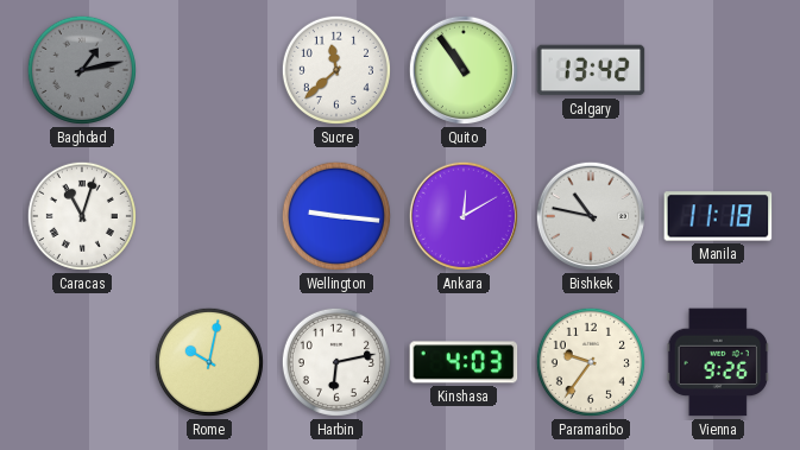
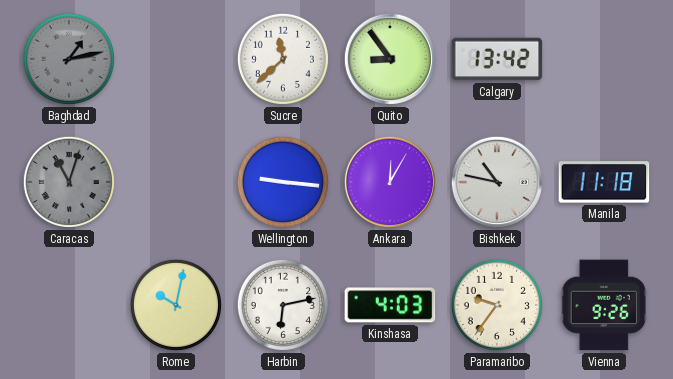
Quito: 10:54 -> 8:54 (390, 59)
Caracas dial: white -> grey (69, 182)
Ankara: 12:10 -> 12:05 (390, 182)
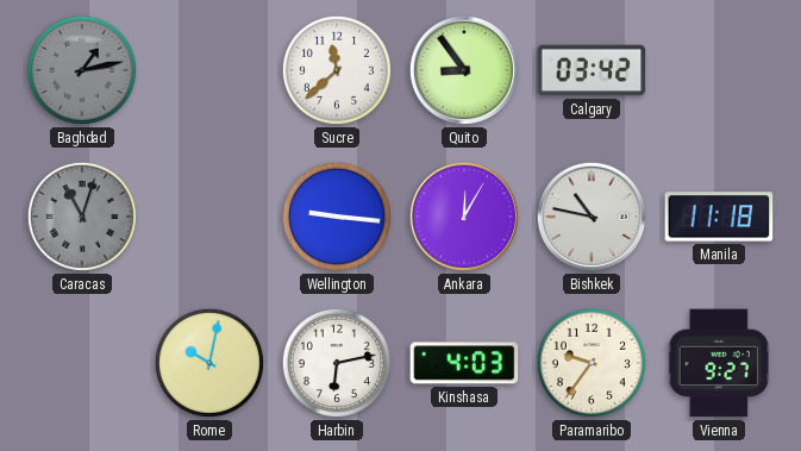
Calgary: 13:42 -> 03:42 (592, 70)
Vienna: 9:26 -> 9:27 (719, 363)
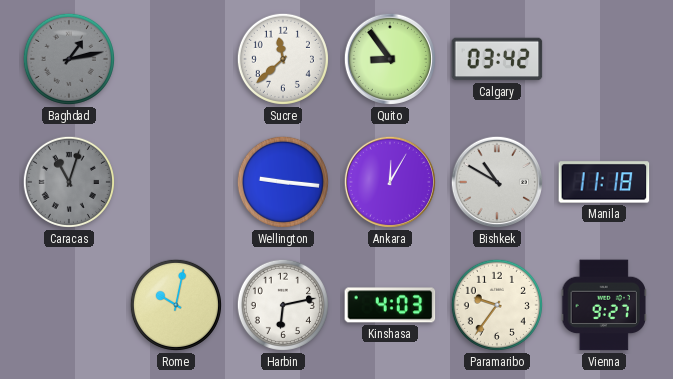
Bishkek: 10:47 -> 10:50 (497, 182)
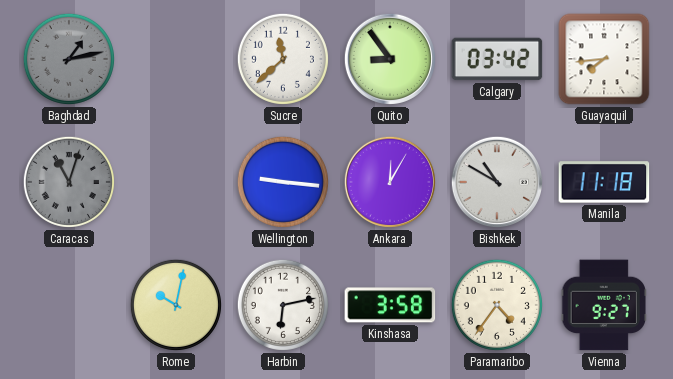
Guayaquil: none -> 7:44 (604, 59)
Kinshasa: 4:03 -> 3:58 (390, 305)
Paramaribo: 9:36 -> 4:36 (497, 305)
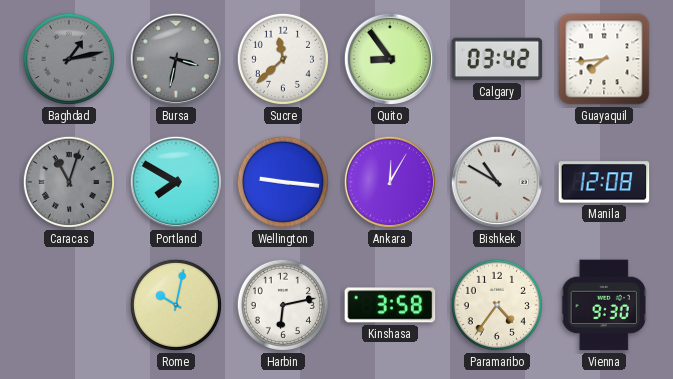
Bursa: none -> 3:32 (176, 59)
Portland: none -> 7:50 (176, 182)
Manila: 11:18 -> 12:08 (604, 182)
Vienna: 9:27 -> 9:30 (604, 305)
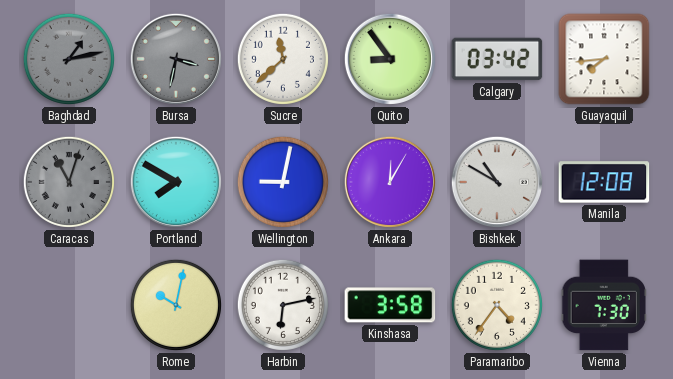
Wellington: 9:16 -> 9:02 (283, 182)
Vienna: 9:30 -> 7:30 (604, 305)
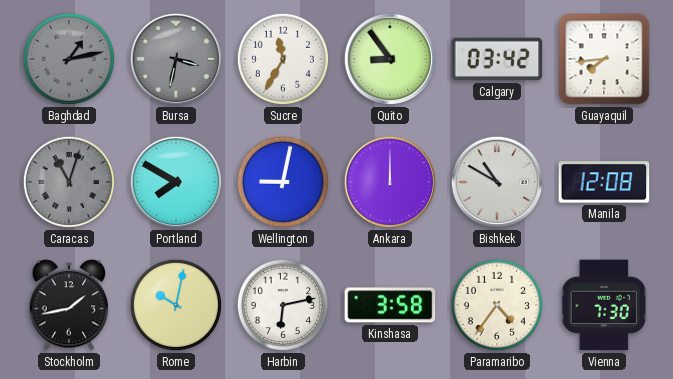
Sucre: 11:38 -> 11:35 (283, 59)
Ankara: 12:05 -> 12:00 (390, 182)
Stockholm: none -> 1:43 (69, 305)
